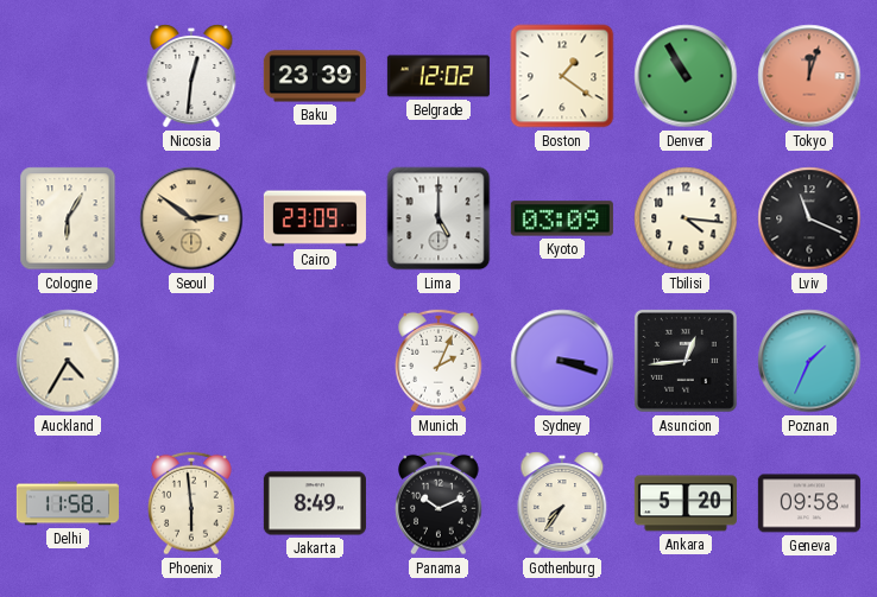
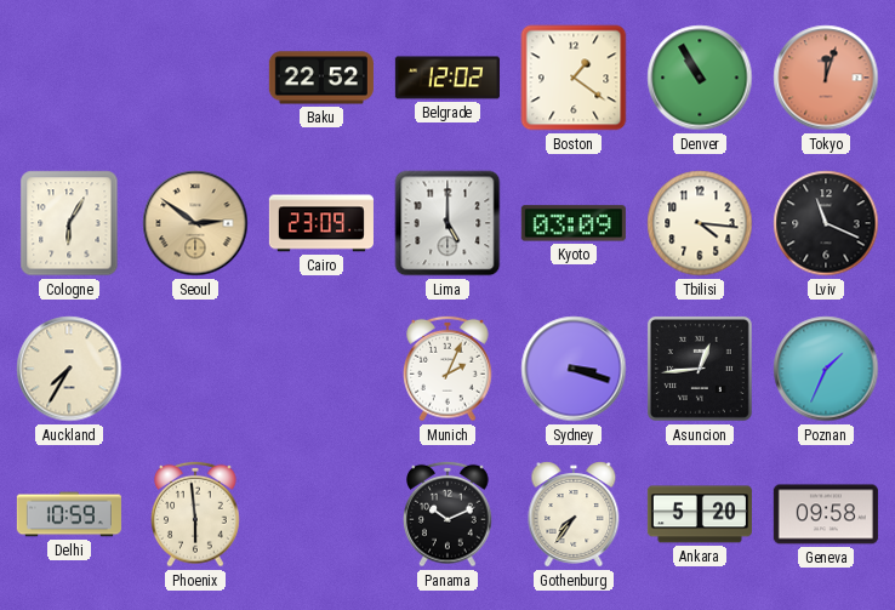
Nicosia: 12:31 -> none (191, 76)
Baku: 23:39 -> 22:52 (321, 78)
Auckland: 4:35 -> 7:35 (69, 369)
Delhi: 11:58 -> 10:59 (69, 514)
Jakarta: 8:49 -> none (315, 503)
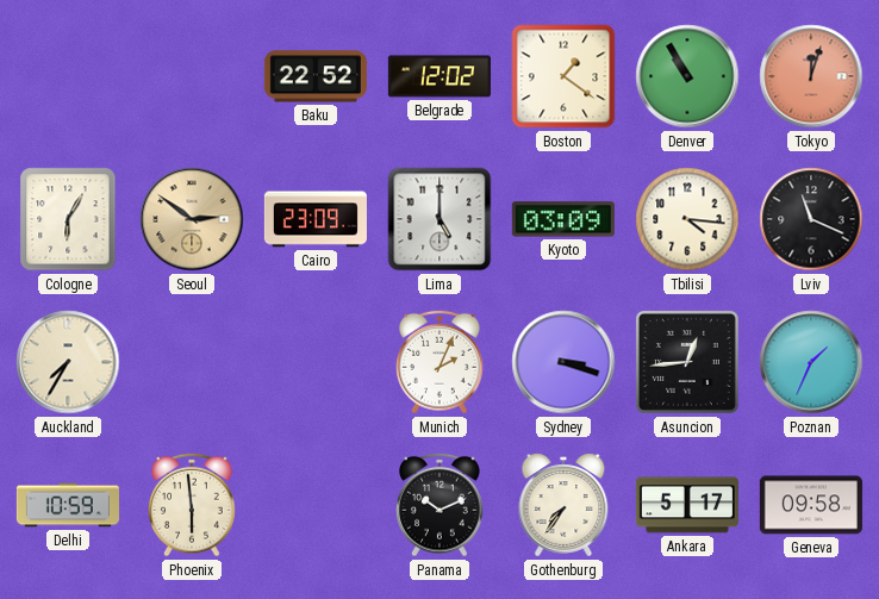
Ankara: 5:20 -> 5:17 (687, 505)
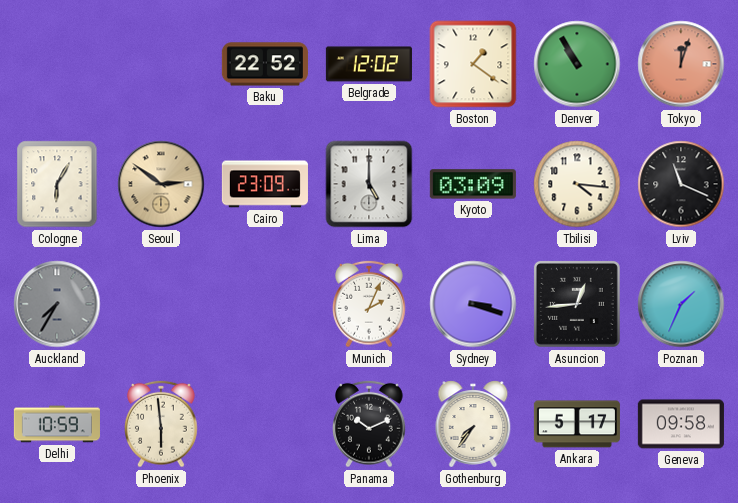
Auckland dial: cream -> grey (57, 304)
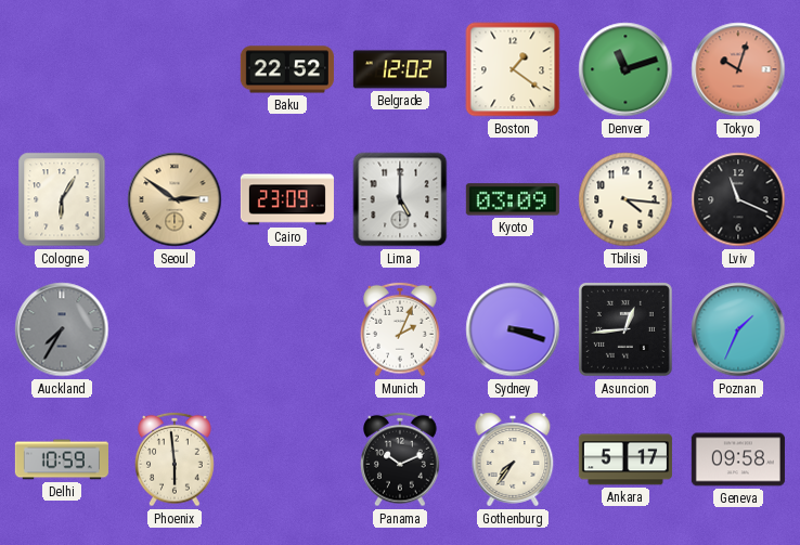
Denver: 10:55 -> 11:12 (625, 69)
Tokyo: 12:03 -> 10:03 (738, 69)
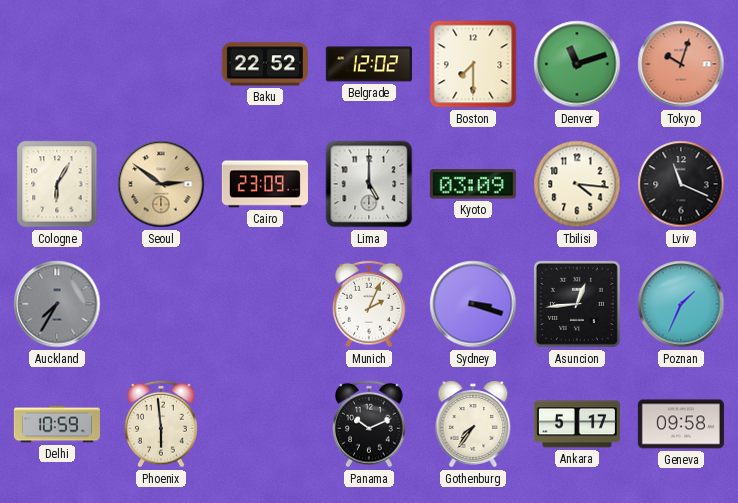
Boston: 1:21 -> 7:30 (473, 64)
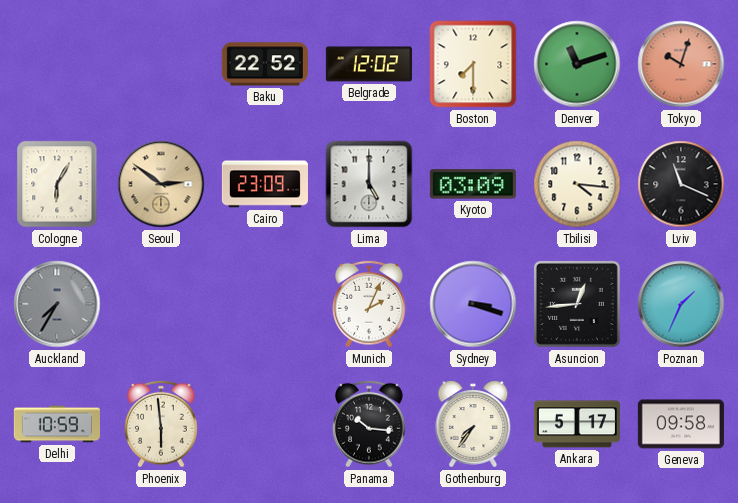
Panama: 10:11 -> 10:16 (370, 424)
